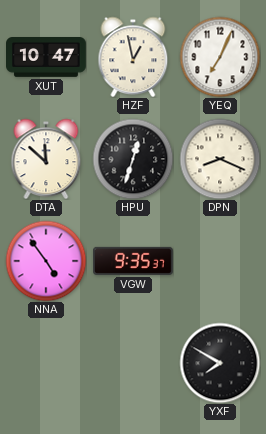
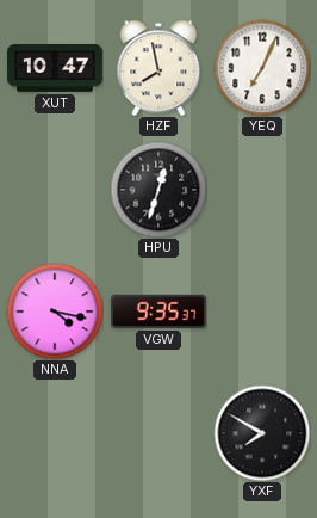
HZF: 12:58 -> 7:58 (158, 68)
DTA: 11:52 -> none (46, 159)
DPN: 8:19 -> none (220, 159)
NNA: 4:54 -> 4:17 (55, 312)
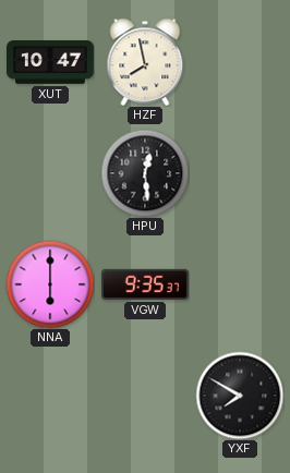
YEQ: 7:04 -> none (262, 68)
HPU: 12:33 -> 12:29 (145, 173)
NNA: 4:17 -> 6:00 (50, 284)
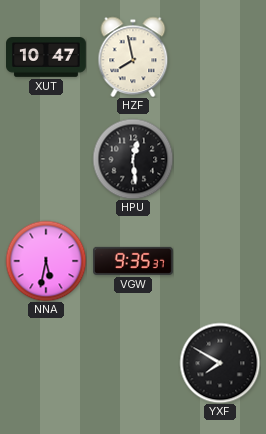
NNA: 6:00 -> 5:32 (46, 261)
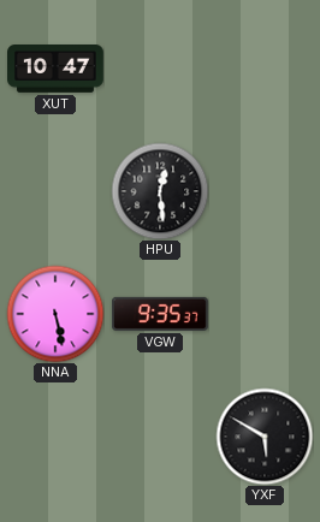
HZF: 7:58 -> none (133, 57)
NNA: 5:32 -> 5:28 (55, 314)
YXF: 7:50 -> 5:50 (265, 437)
